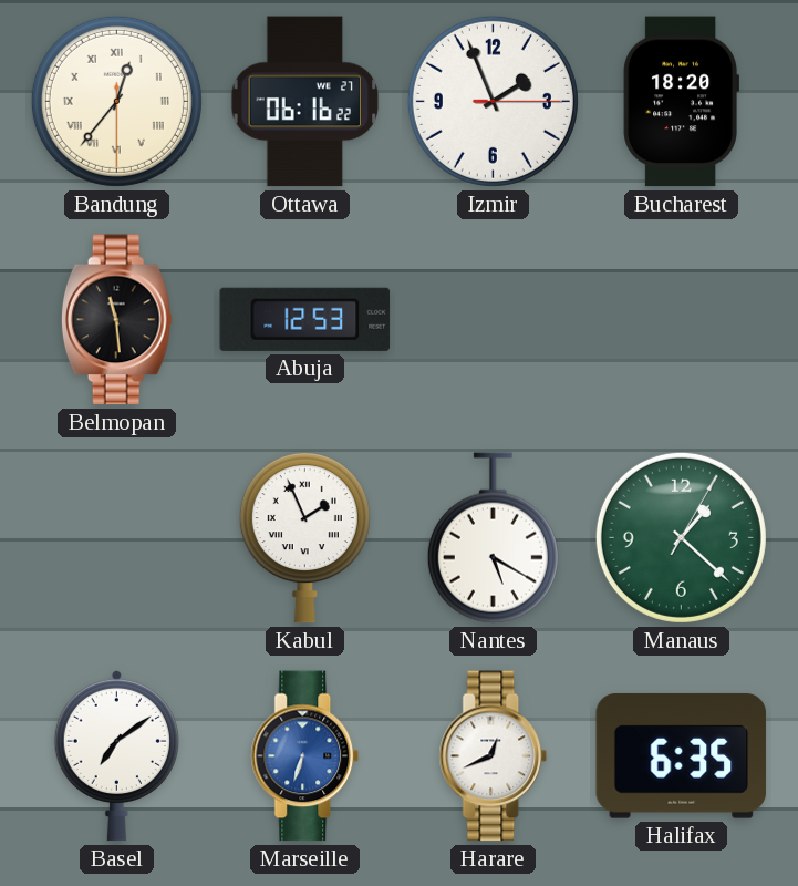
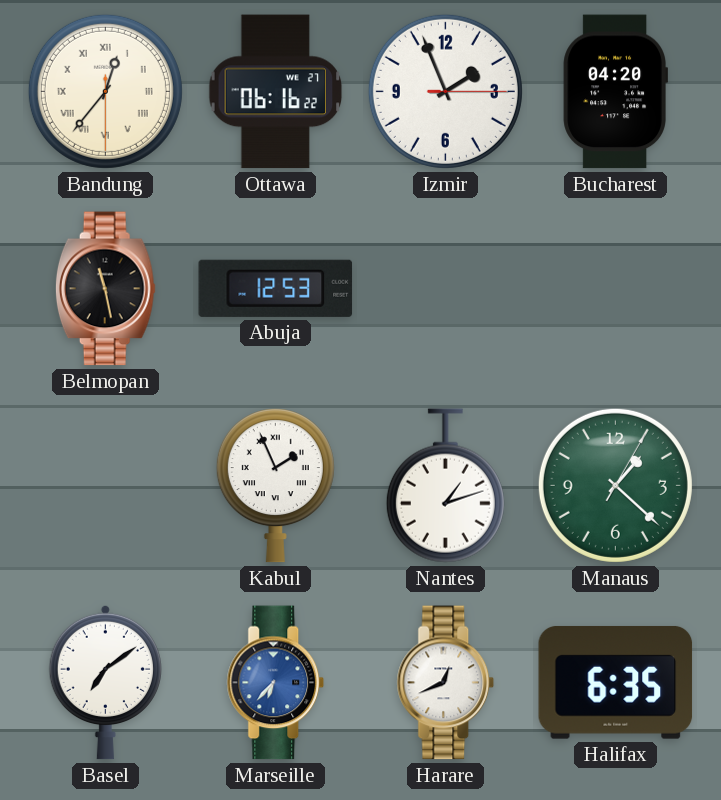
Bucharest: 18:20 -> 04:20 (615, 92)
Belmopan: 11:29 -> 11:28 (105, 289)
Nantes: 5:20 -> 1:12 (445, 486)
Marseille: 6:33 -> 6:37 (276, 683)
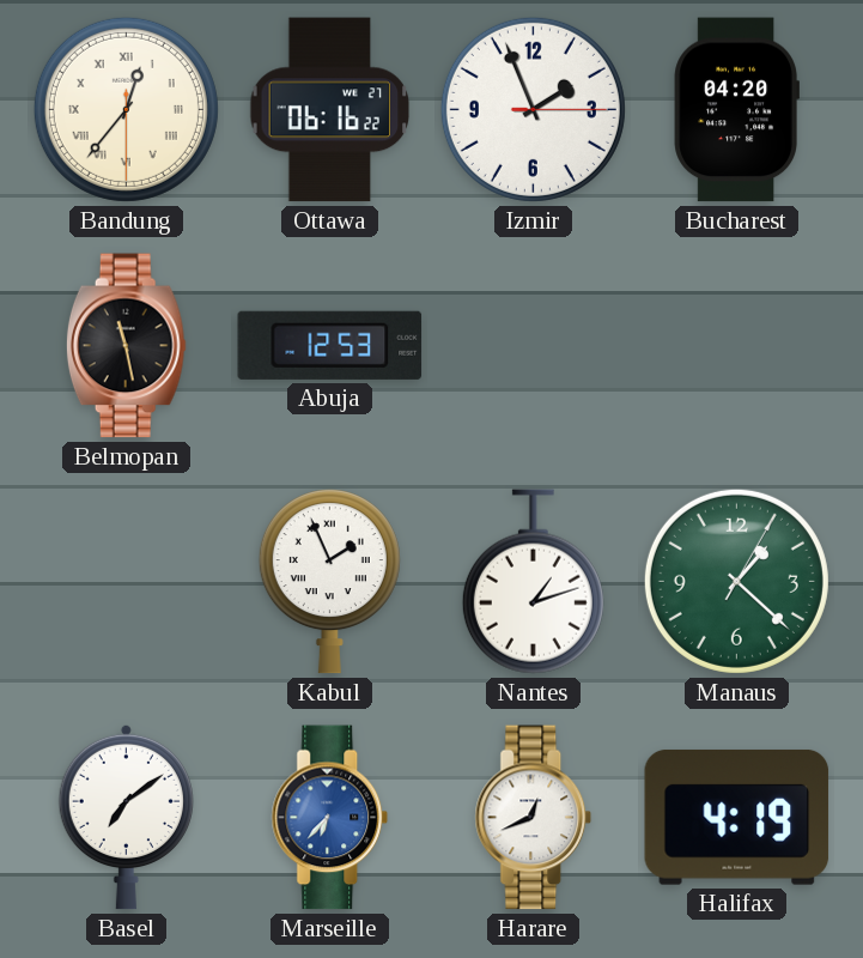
Halifax: 6:35 -> 4:19 (737, 817)
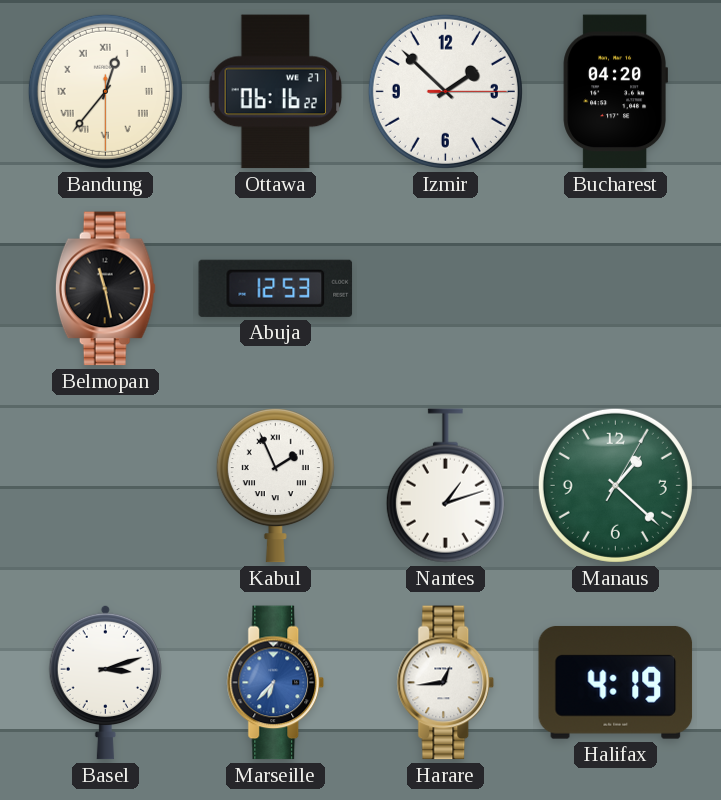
Izmir: 1:56 -> 1:52 (445, 91)
Basel: 7:09 -> 3:12 (105, 682)
Harare: 12:41 -> 12:44 (446, 683)
